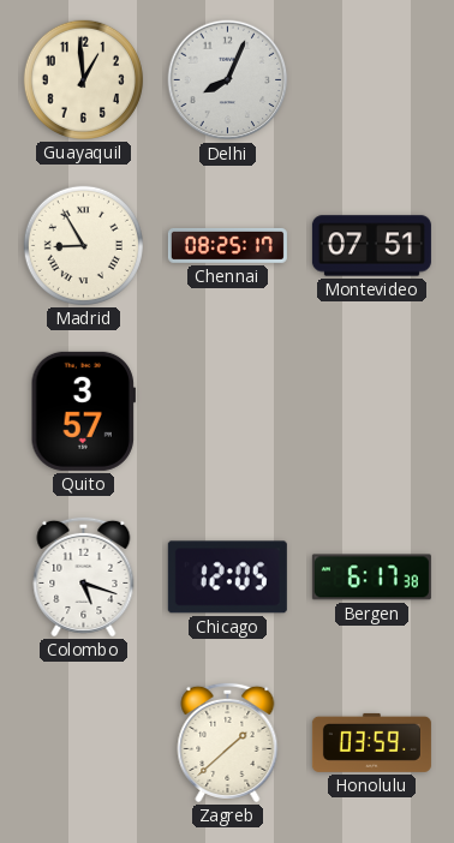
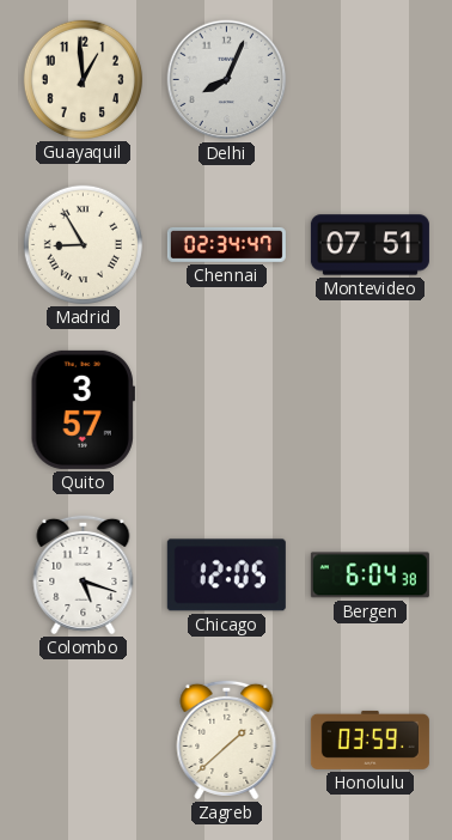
Chennai: 08:25 -> 02:34 (226, 244)
Bergen: 6:17 -> 6:04 (369, 576)
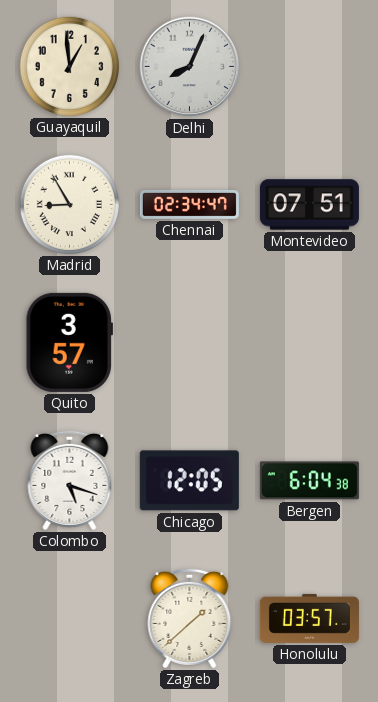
Honolulu: 03:59 -> 03:57 (309, 618)
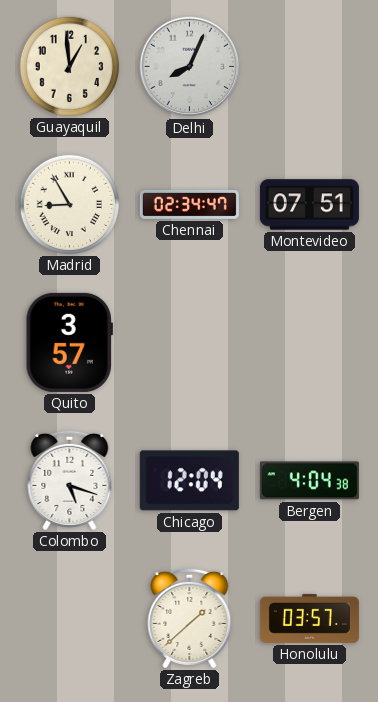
Chicago: 12:05 -> 12:04 (189, 481)
Bergen: 6:04 -> 4:04 (309, 481)
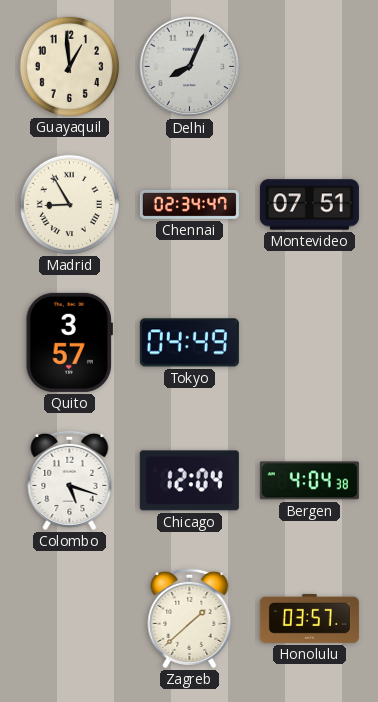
Tokyo: none -> 04:49 (189, 343)
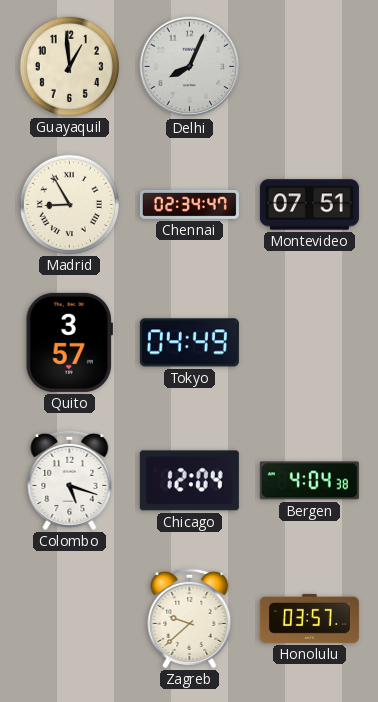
Zagreb: 1:38 -> 9:38 (190, 618)
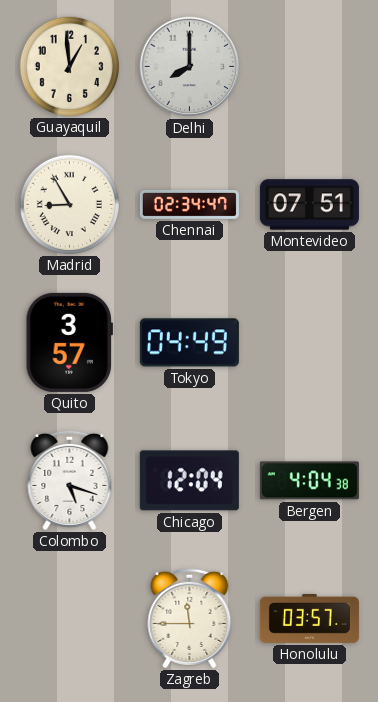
Delhi: 8:04 -> 8:00 (190, 67)
Zagreb: 9:38 -> 11:45 (190, 618)
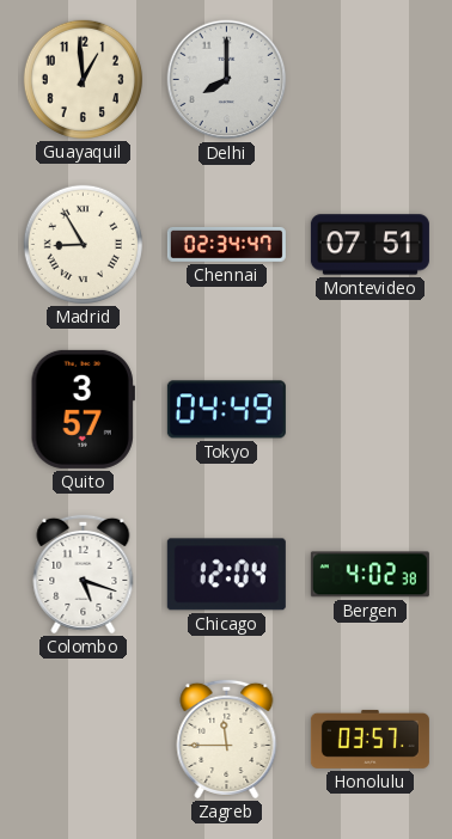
Bergen: 4:04 -> 4:02 (369, 575)
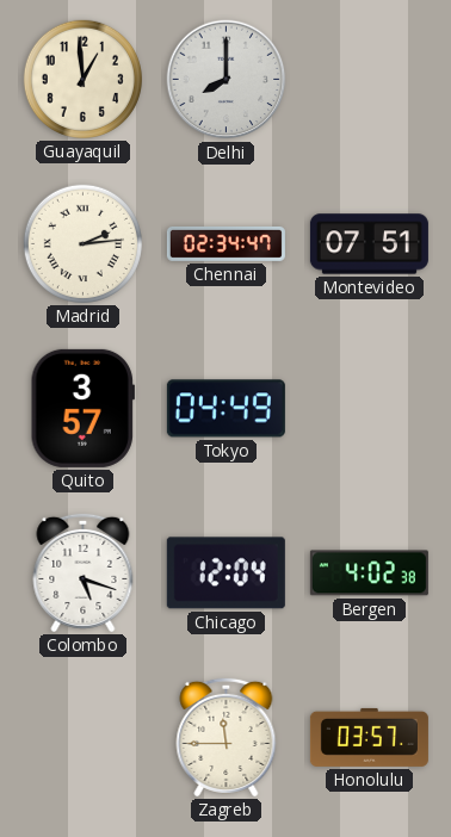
Madrid: 8:55 -> 2:14 (82, 243)
